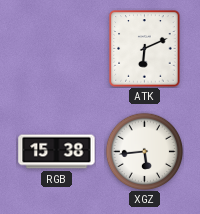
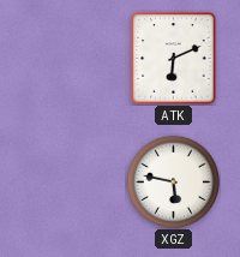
RGB: 15:38 -> none (57, 152)
XGZ: 5:44 -> 5:47 (173, 181)
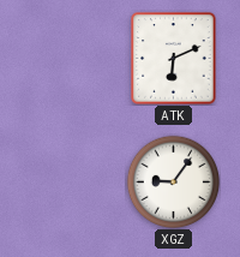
XGZ: 5:47 -> 9:06 (173, 181)
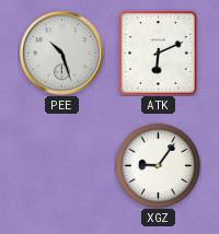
PEE: none -> 10:27 (61, 52)
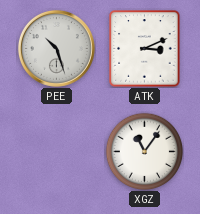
ATK: 6:11 -> 3:11 (145, 49)
XGZ: 9:06 -> 11:06 (144, 151)
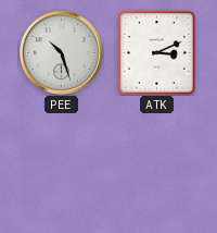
XGZ: 11:06 -> none (144, 151)
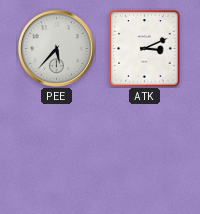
PEE: 10:27 -> 5:37 (56, 48)
